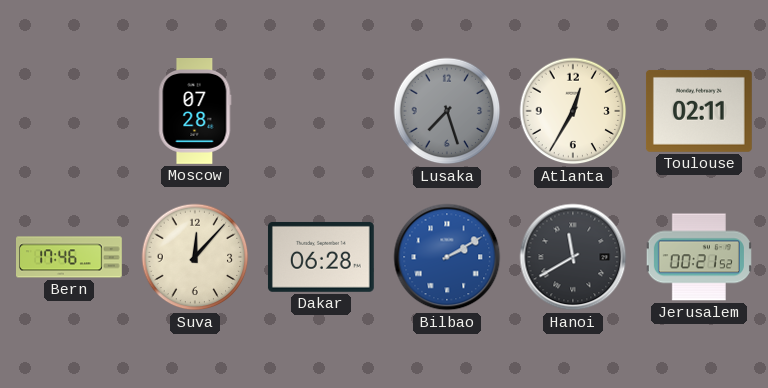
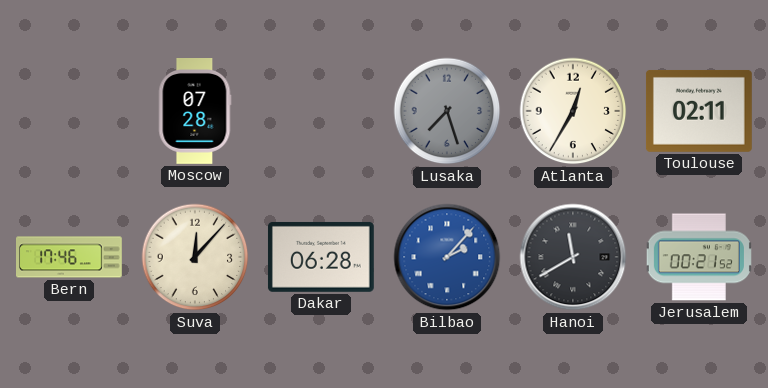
Bilbao: 2:10 -> 2:07 (447, 257)
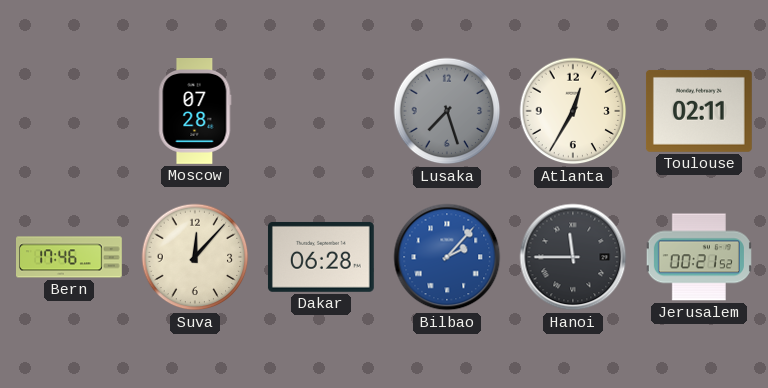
Hanoi: 11:40 -> 11:45 (573, 257)
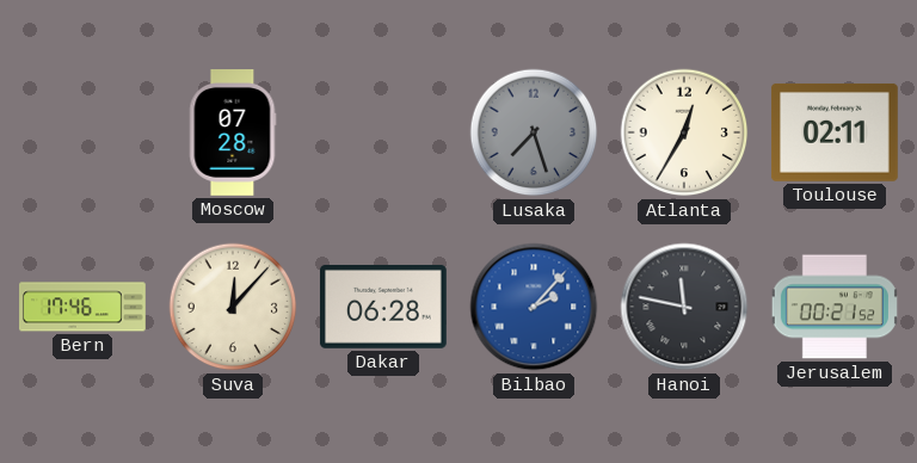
Hanoi: 11:45 -> 11:47 (684, 307)
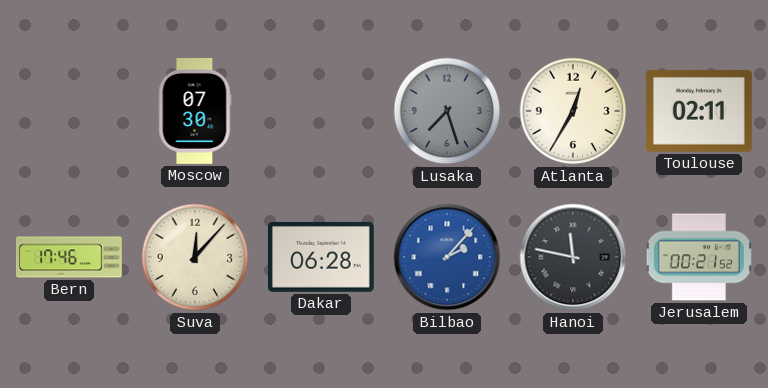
Moscow: 07:28 -> 07:30 (195, 112)
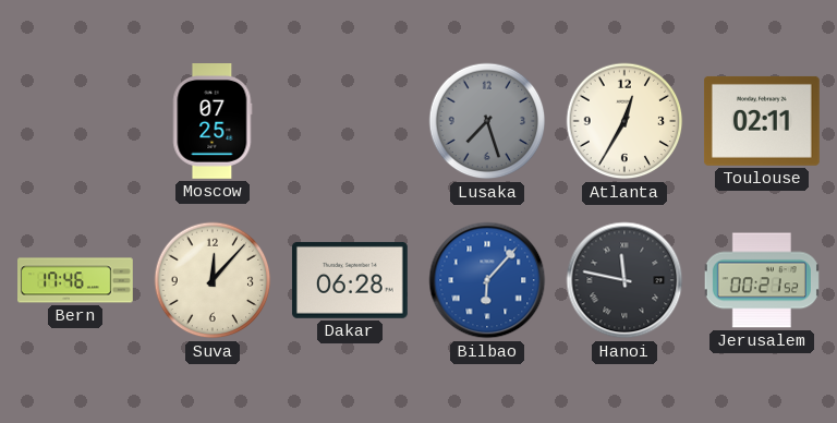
Moscow: 07:30 -> 07:25 (213, 122)
Bilbao: 2:07 -> 6:07 (487, 280)
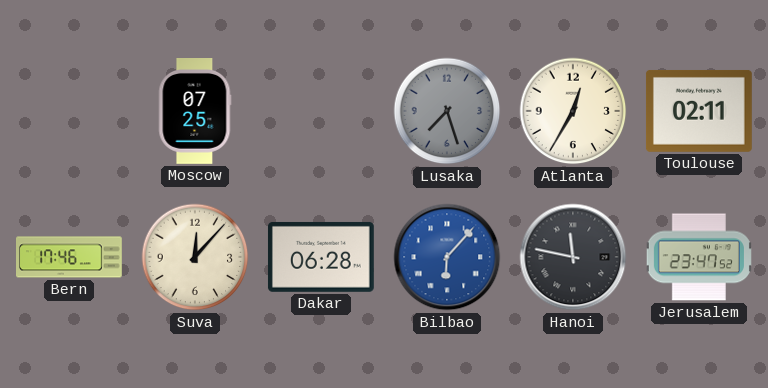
Jerusalem: 00:21 -> 23:47 (699, 257)
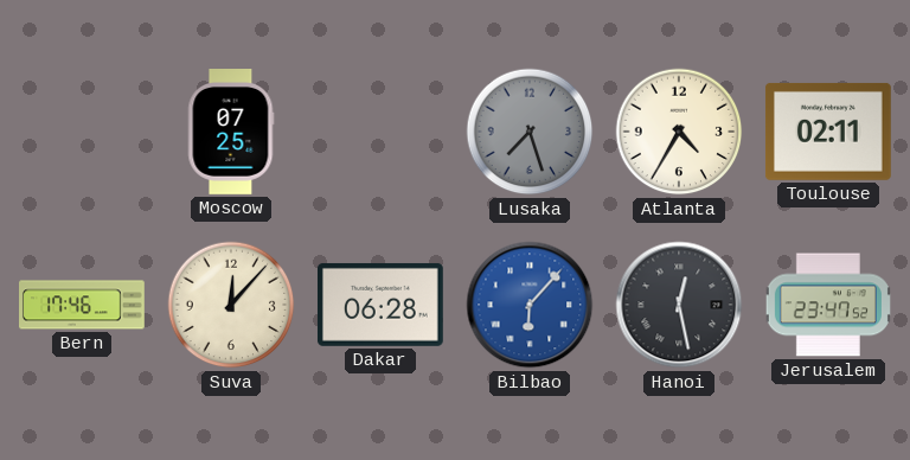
Atlanta: 12:35 -> 4:35 (679, 132)
Hanoi: 11:47 -> 12:28 (679, 305)
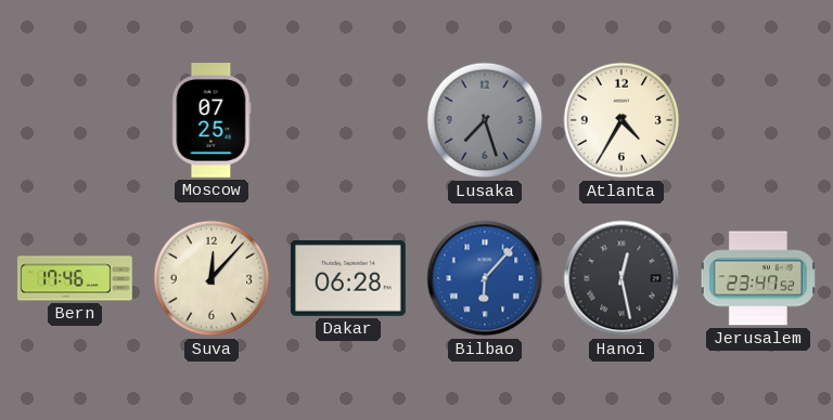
Toulouse: 02:11 -> none (828, 132)
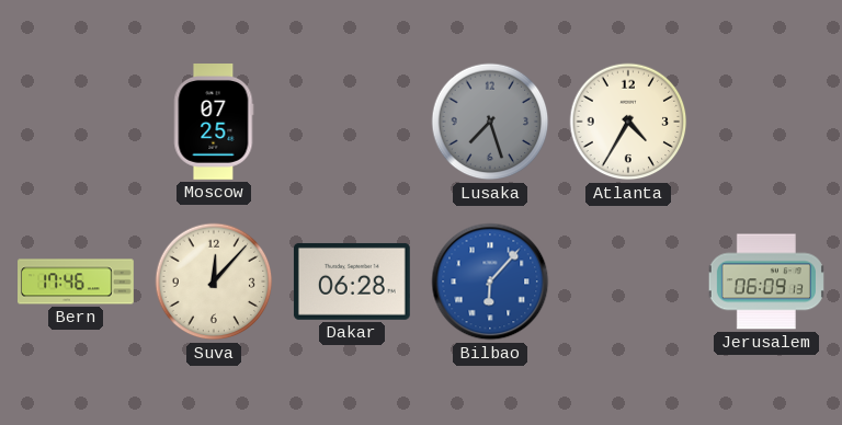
Hanoi: 12:28 -> none (621, 278)
Jerusalem: 23:47 -> 06:09 (766, 282)
